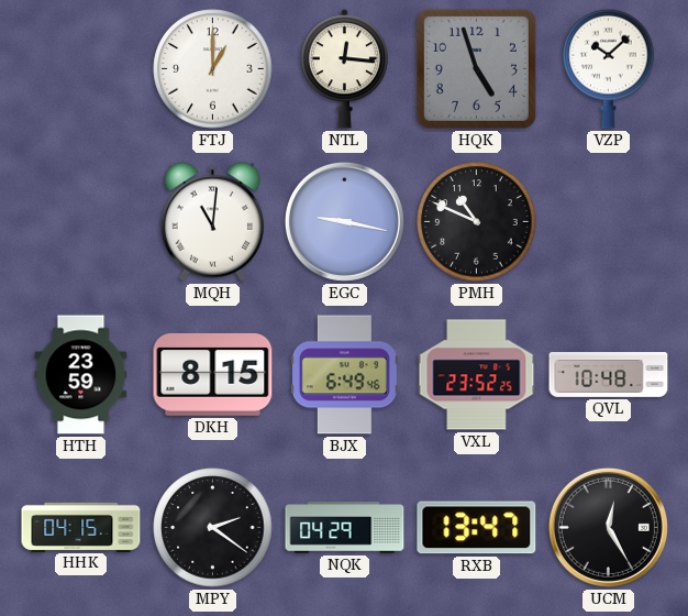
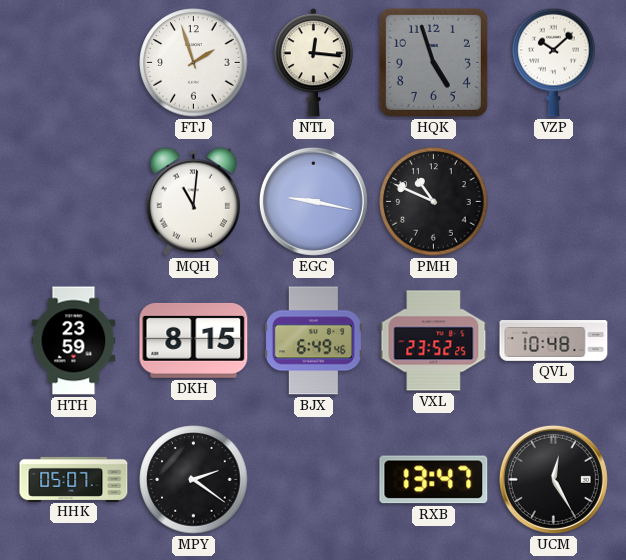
FTJ: 1:00 -> 1:57 (194, 63)
HHK: 04:15 -> 05:07 (74, 479)
NQK: 04:29 -> none (345, 528)
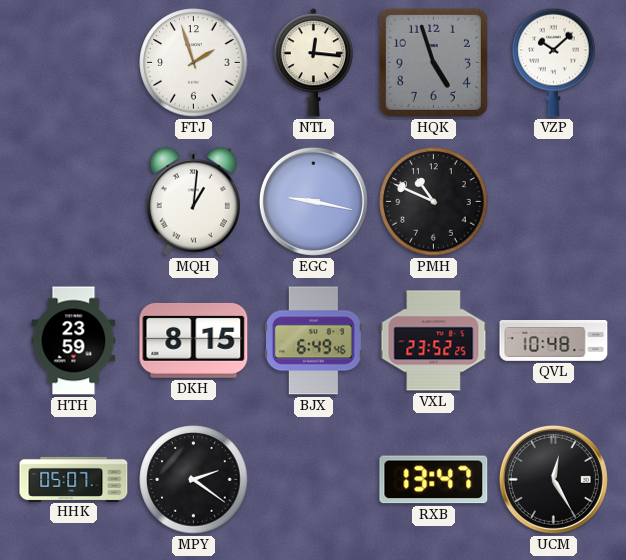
MQH: 11:01 -> 1:01 (193, 201)
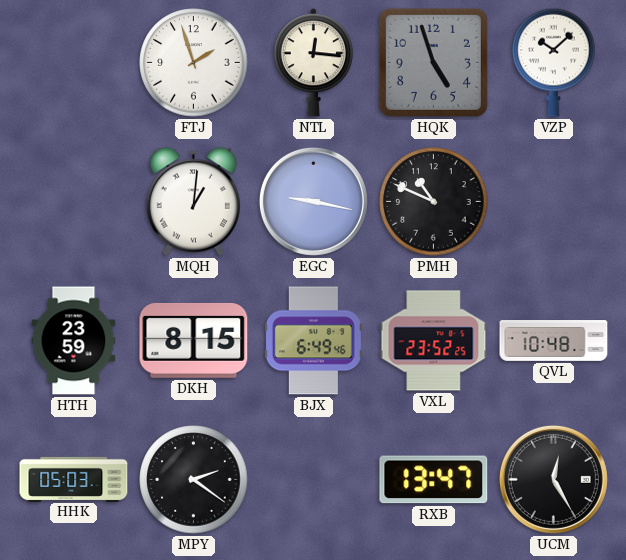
HHK: 05:07 -> 05:03 (74, 479)
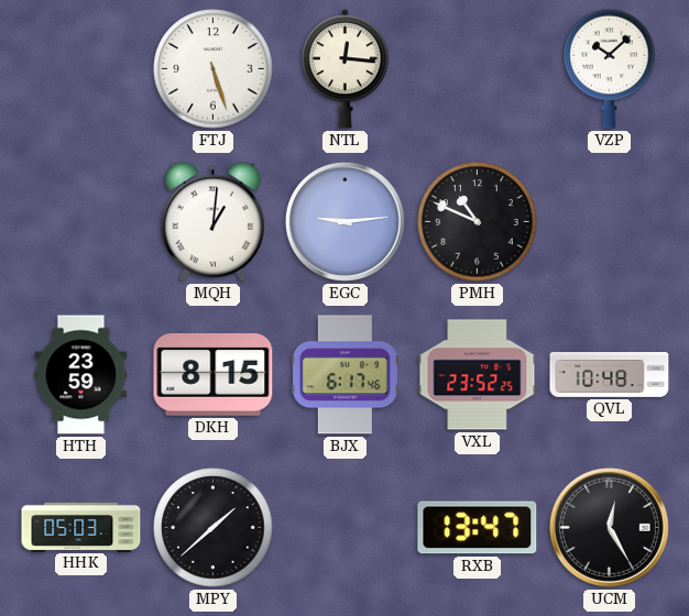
FTJ: 1:57 -> 5:27 (214, 69)
HQK: 4:57 -> none (433, 62)
EGC: 9:17 -> 9:14 (344, 221)
BJX: 6:49 -> 6:17 (344, 375)
MPY: 2:21 -> 1:38 (214, 528)
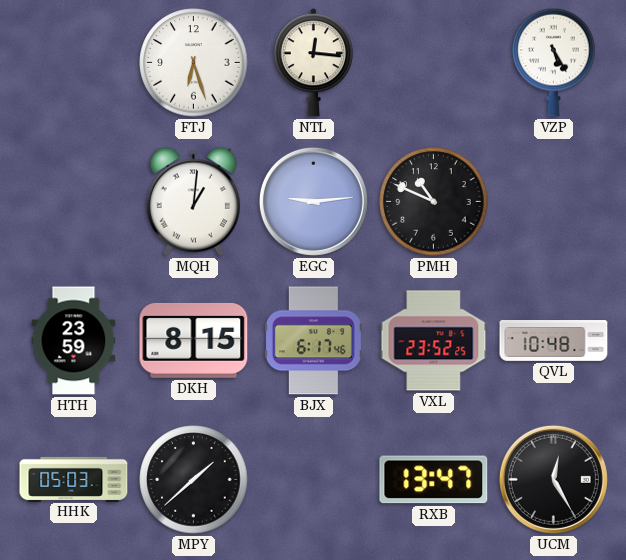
FTJ: 5:27 -> 6:27 (194, 63)
VZP: 10:08 -> 5:25 (554, 62)
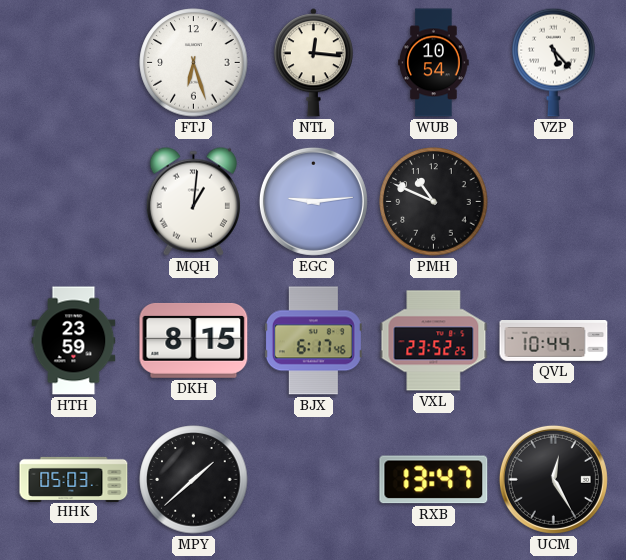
WUB: none -> 10:54 (434, 63)
VZP: 5:25 -> 5:23 (554, 62)
QVL: 10:48 -> 10:44 (554, 341)
